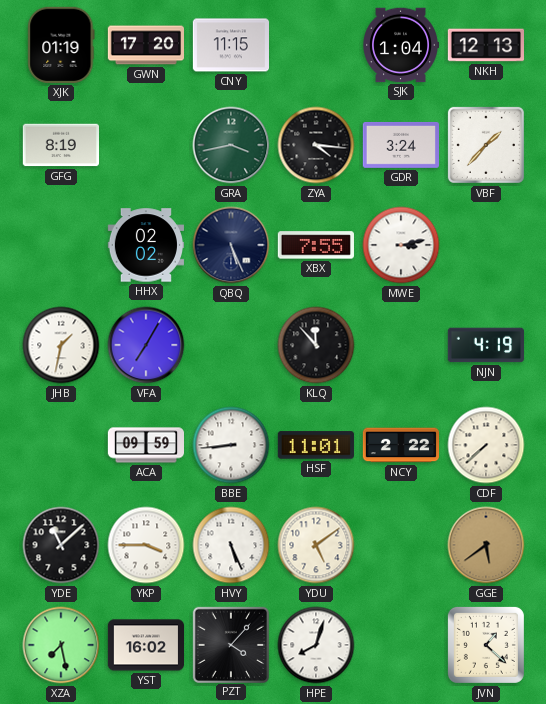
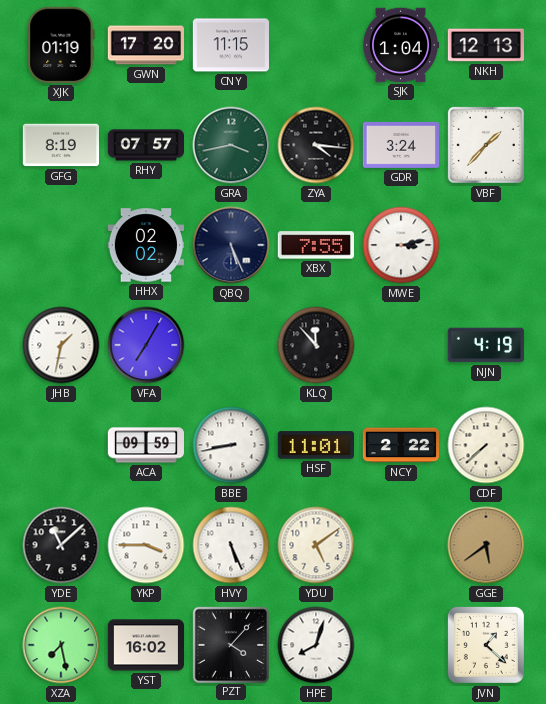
RHY: none -> 07:57 (145, 145)
BBE: 8:44 -> 8:43 (231, 445)
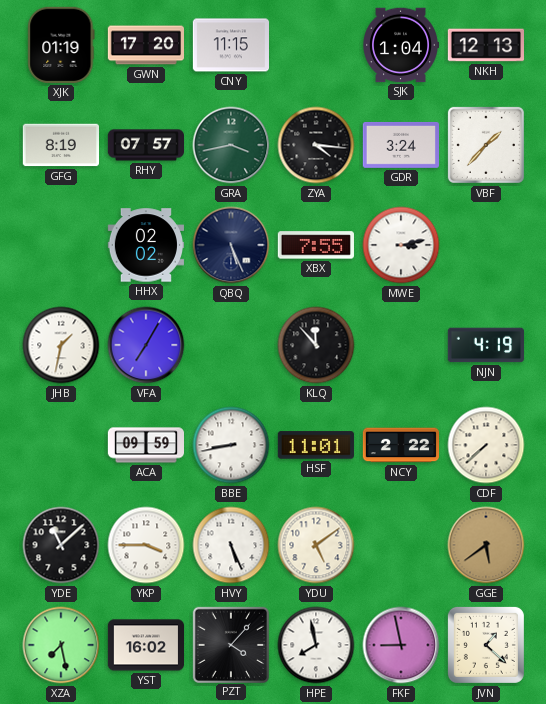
HPE: 8:03 -> 7:58 (316, 645)
FKF: none -> 8:58 (401, 645)
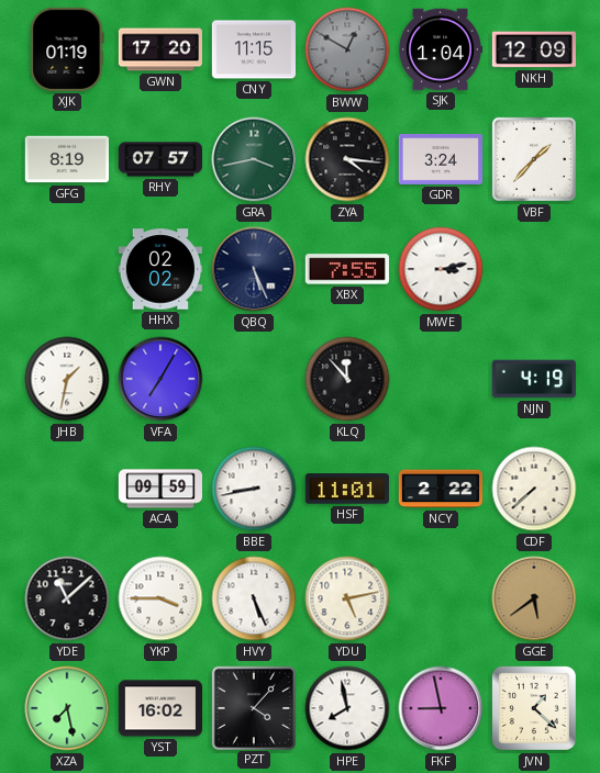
BWW: none -> 12:50 (347, 49)
NKH: 12:13 -> 12:09 (533, 49)
YDU: 5:09 -> 5:13 (347, 598)
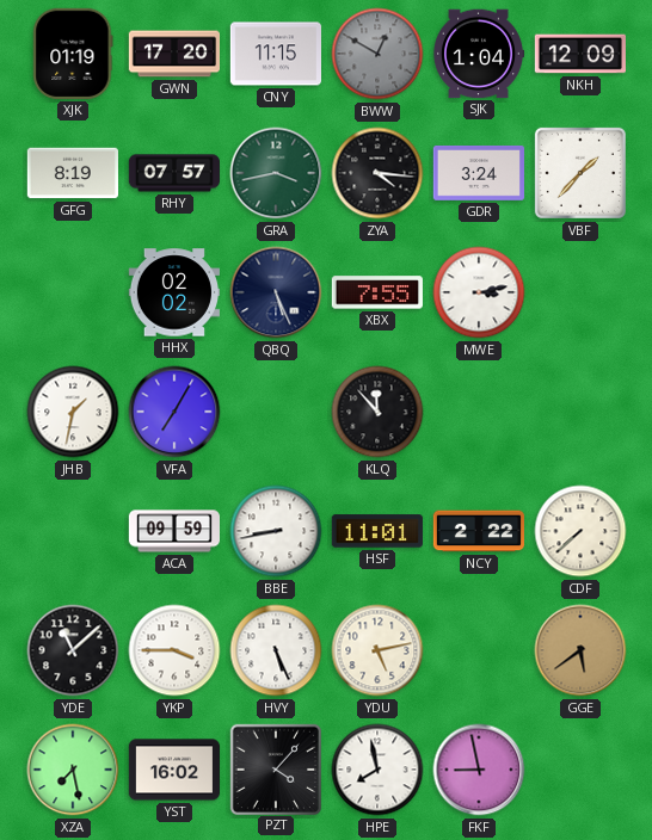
NJN: 4:19 -> none (534, 379)
JVN: 1:22 -> none (534, 708)
